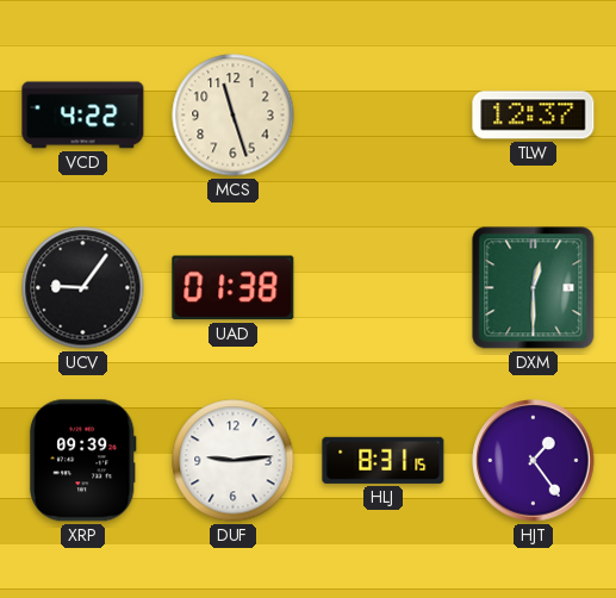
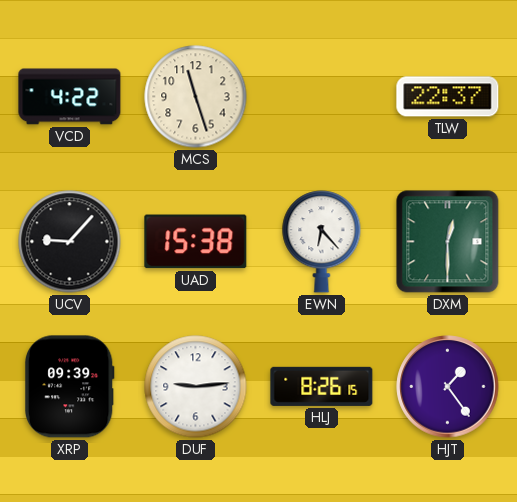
TLW: 12:37 -> 22:37 (448, 97)
UCV: 9:06 -> 9:07 (70, 242)
UAD: 01:38 -> 15:38 (196, 242)
EWN: none -> 6:23 (322, 242)
HLJ: 8:31 -> 8:26 (322, 386)
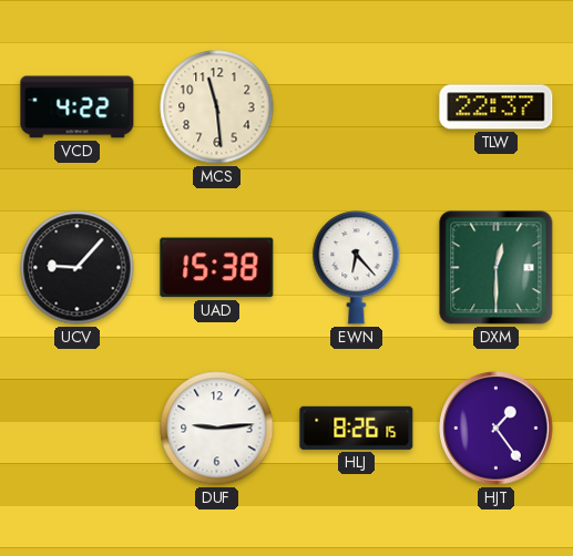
MCS: 11:27 -> 11:29 (217, 107)
XRP: 09:39 -> none (69, 387)
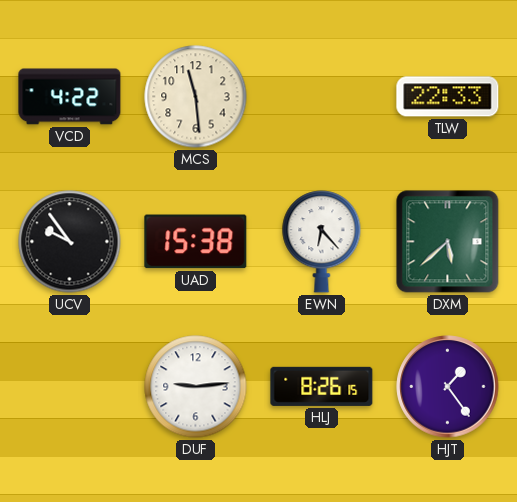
TLW: 22:37 -> 22:33 (448, 97)
UCV: 9:07 -> 9:54 (70, 242)
DXM: 12:30 -> 5:38 (448, 242)
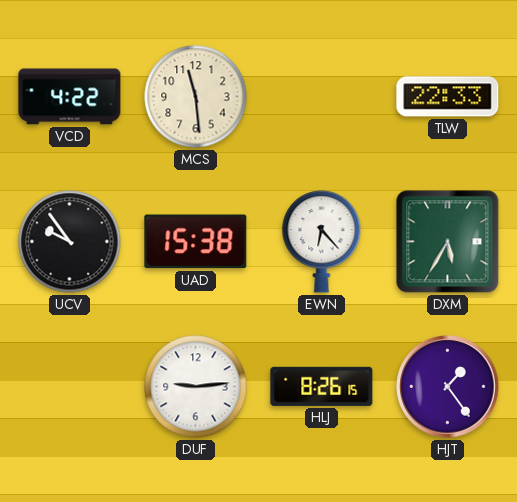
DXM: 5:38 -> 5:35 (448, 242)
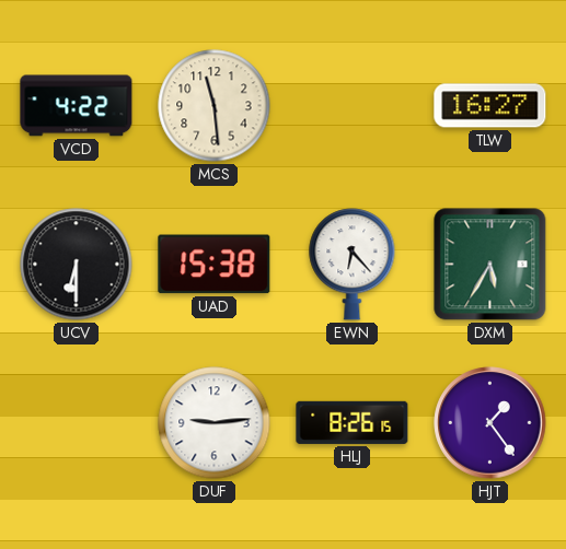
TLW: 22:33 -> 16:27 (490, 106)
UCV: 9:54 -> 6:30 (77, 265)
